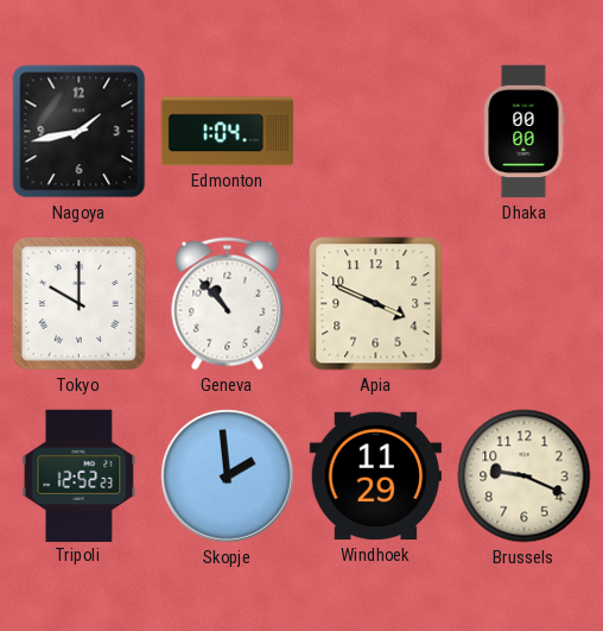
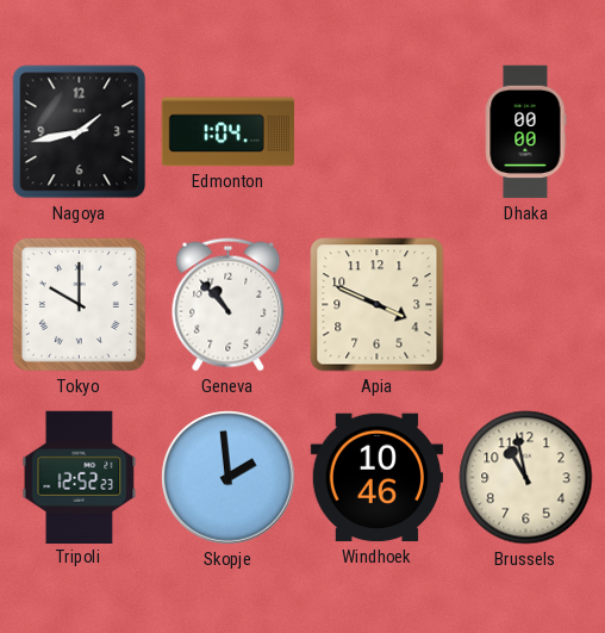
Windhoek: 11:29 -> 10:46 (376, 478)
Brussels: 9:19 -> 10:58 (526, 478)
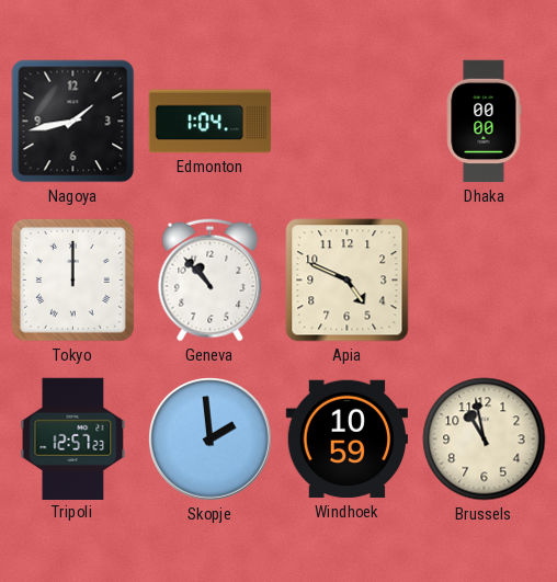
Tokyo: 10:00 -> 12:00 (72, 279)
Apia: 3:49 -> 4:49 (348, 281)
Tripoli: 12:52 -> 12:57 (73, 438)
Windhoek: 10:46 -> 10:59 (346, 440)
